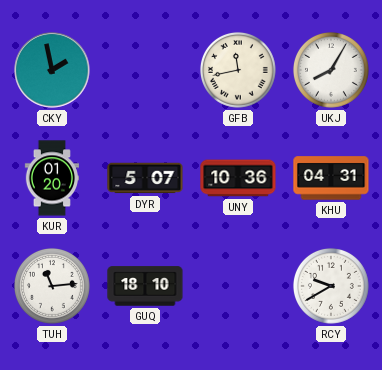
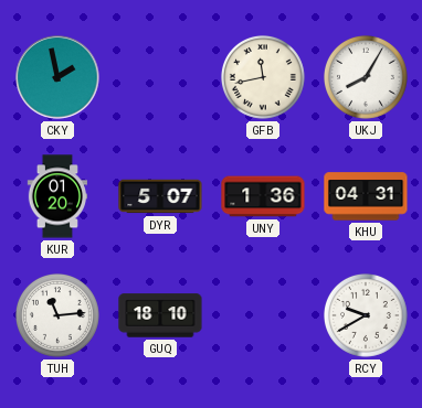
UNY: 10:36 -> 1:36 (263, 196)
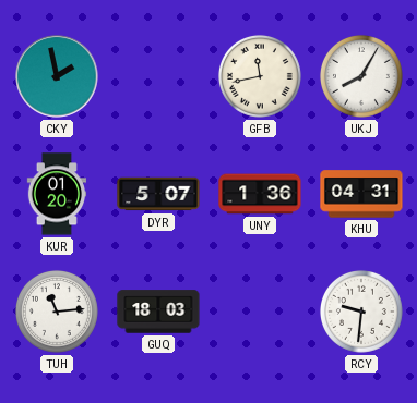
GUQ: 18:10 -> 18:03 (158, 312)
RCY: 9:40 -> 9:31 (361, 312)
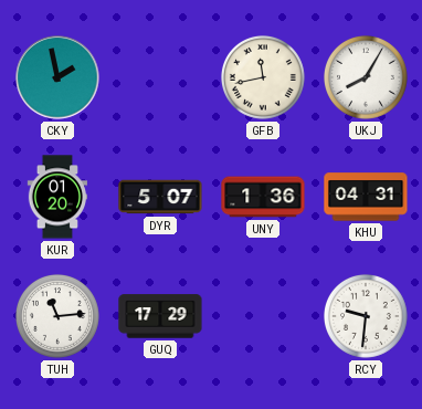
GUQ: 18:03 -> 17:29 (160, 316)
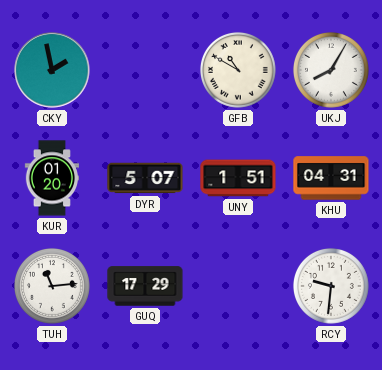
GFB: 11:43 -> 10:50 (238, 70)
UNY: 1:36 -> 1:51 (238, 178)
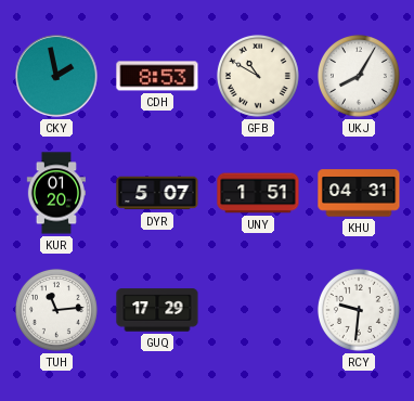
CDH: none -> 8:53 (157, 76)
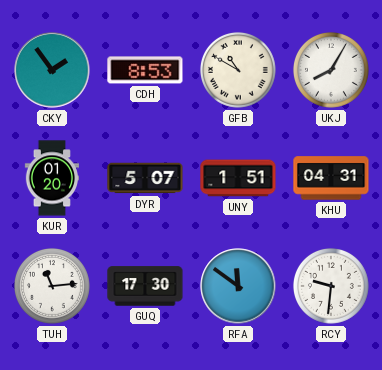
CKY: 1:58 -> 1:54 (52, 70)
GUQ: 17:29 -> 17:30 (145, 286)
RFA: none -> 11:51 (238, 286)
